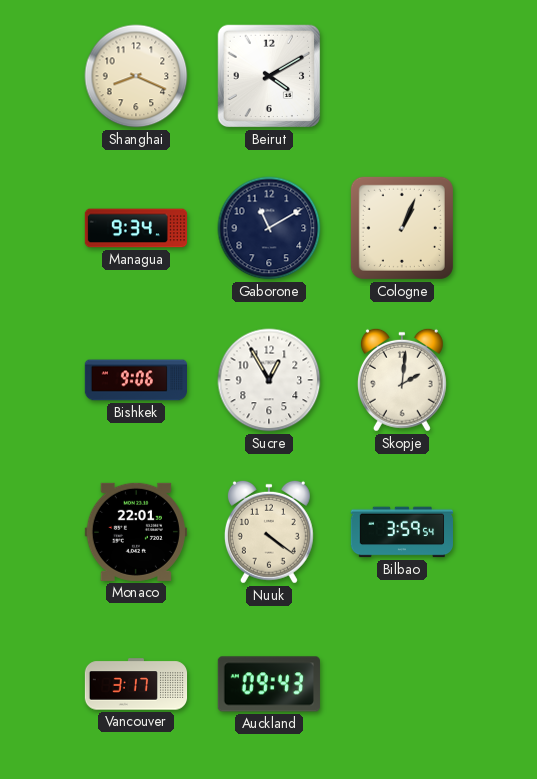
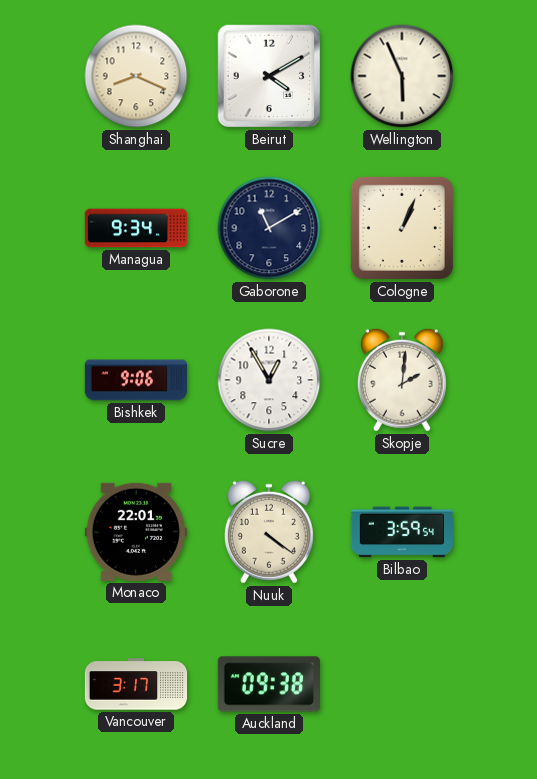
Wellington: none -> 5:56 (402, 76)
Auckland: 09:43 -> 09:38 (269, 684)
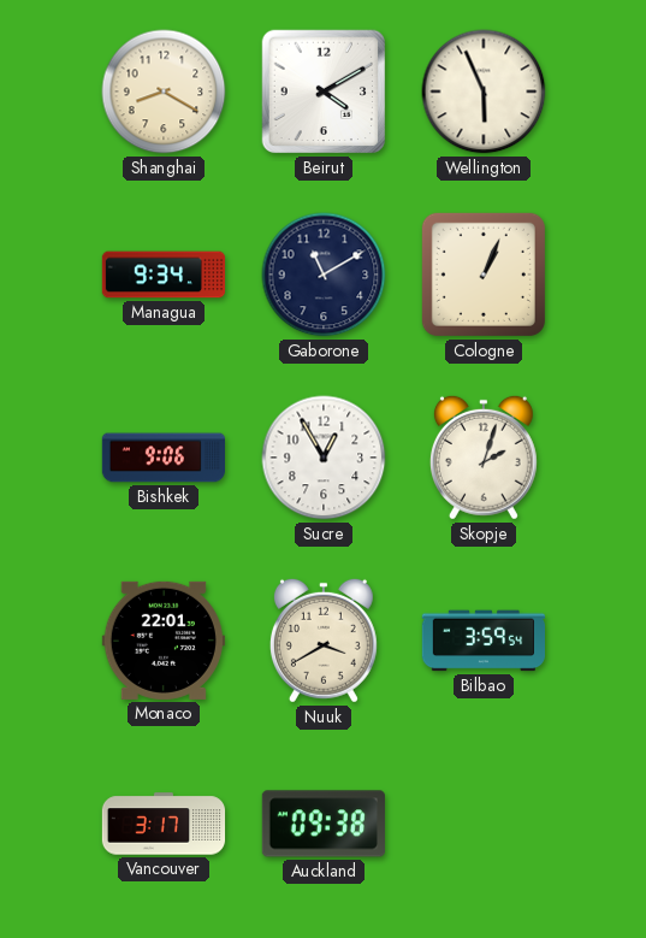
Shanghai: 8:19 -> 8:20 (164, 92)
Skopje: 2:01 -> 2:03 (484, 458)
Nuuk: 4:21 -> 3:40 (324, 641)
